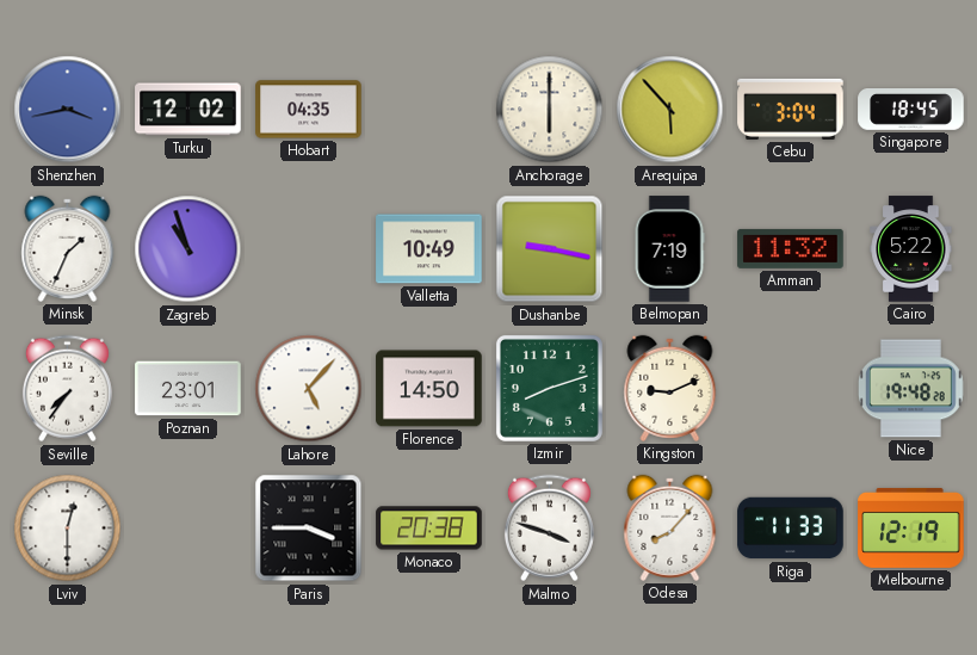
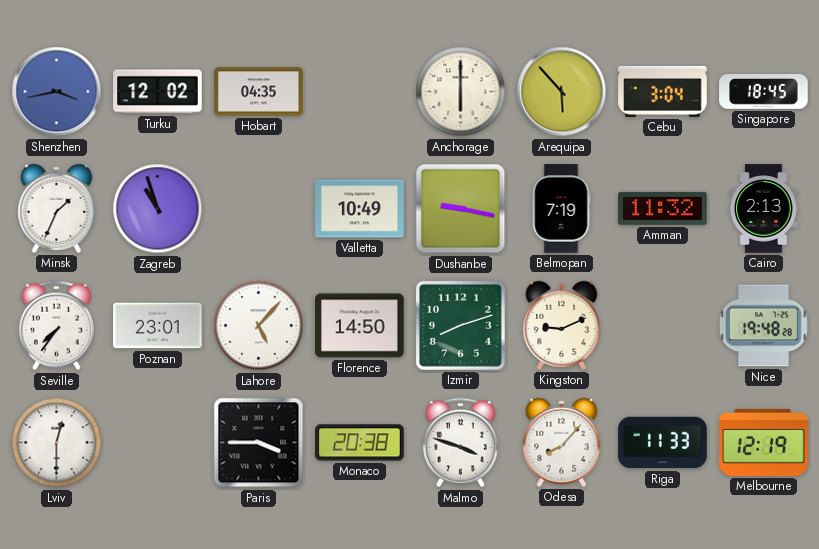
Cairo: 5:22 -> 2:13 (764, 209)
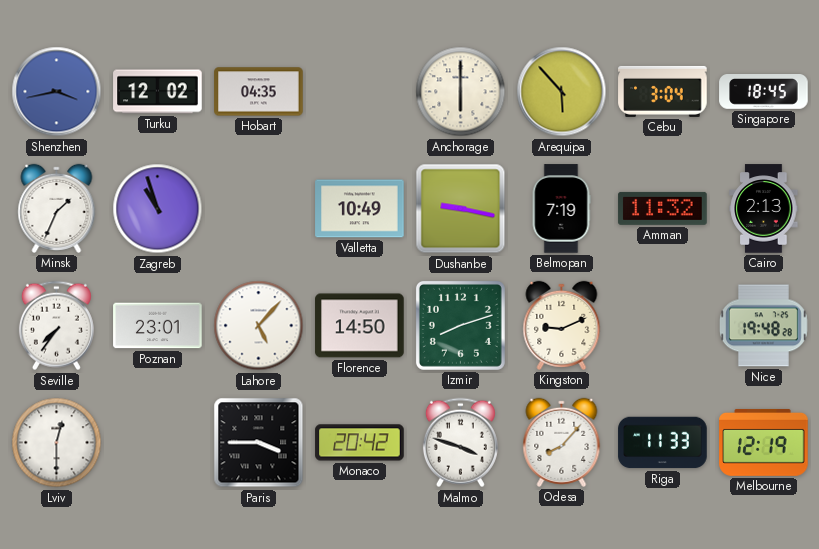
Monaco: 20:38 -> 20:42 (360, 443)
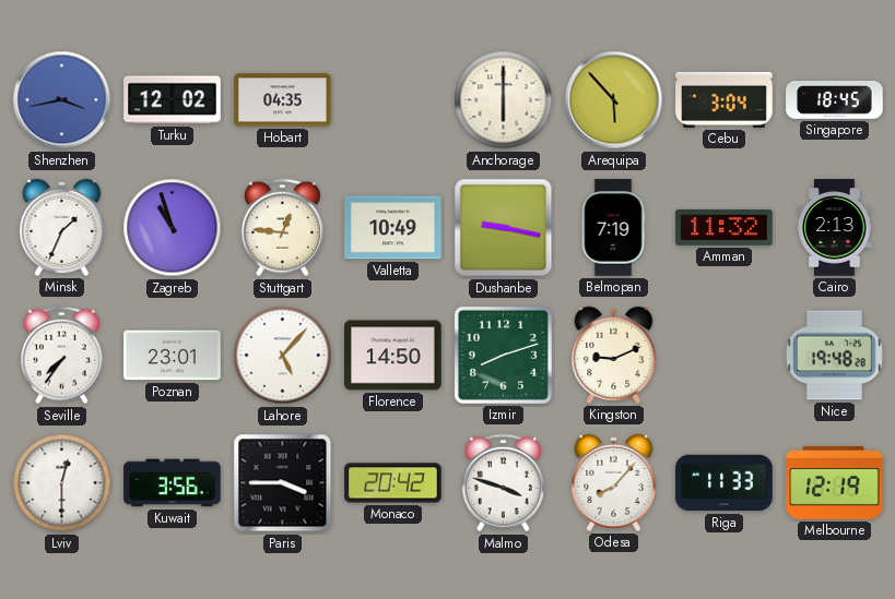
Stuttgart: none -> 12:46 (282, 228)
Kuwait: none -> 3:56 (173, 483)
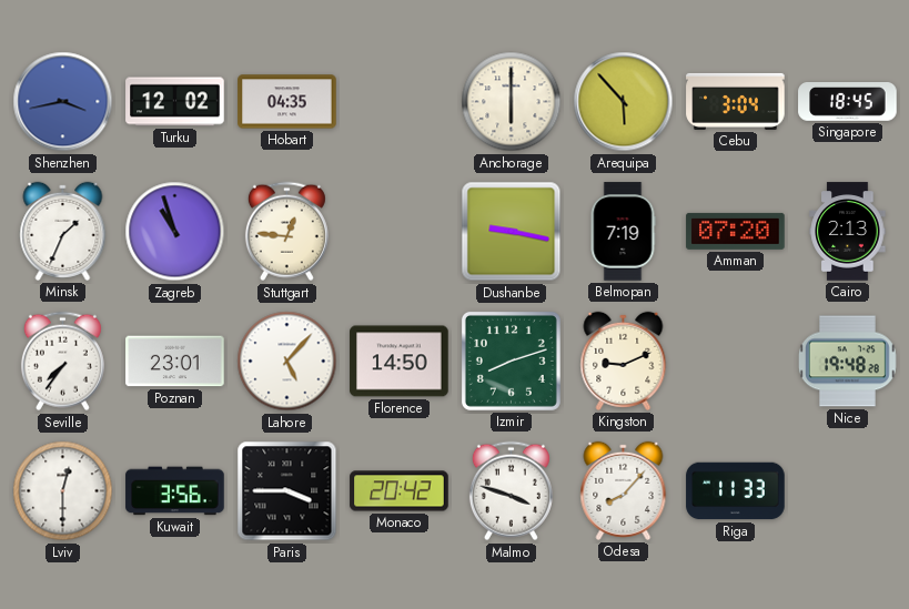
Valletta: 10:49 -> none (393, 228)
Amman: 11:32 -> 07:20 (736, 231)
Melbourne: 12:19 -> none (835, 482)
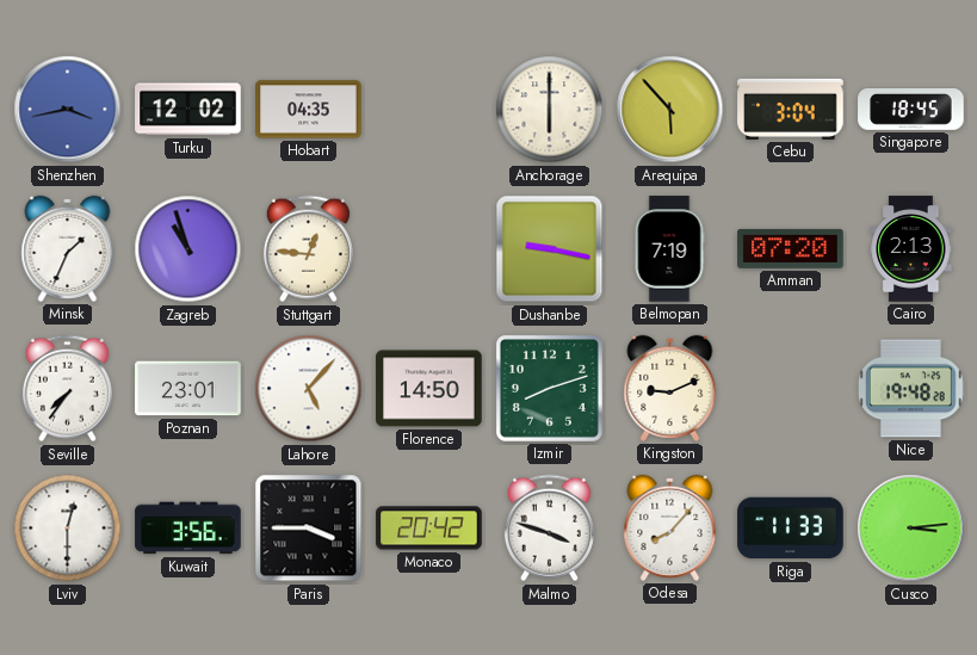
Cusco: none -> 3:14 (911, 529)
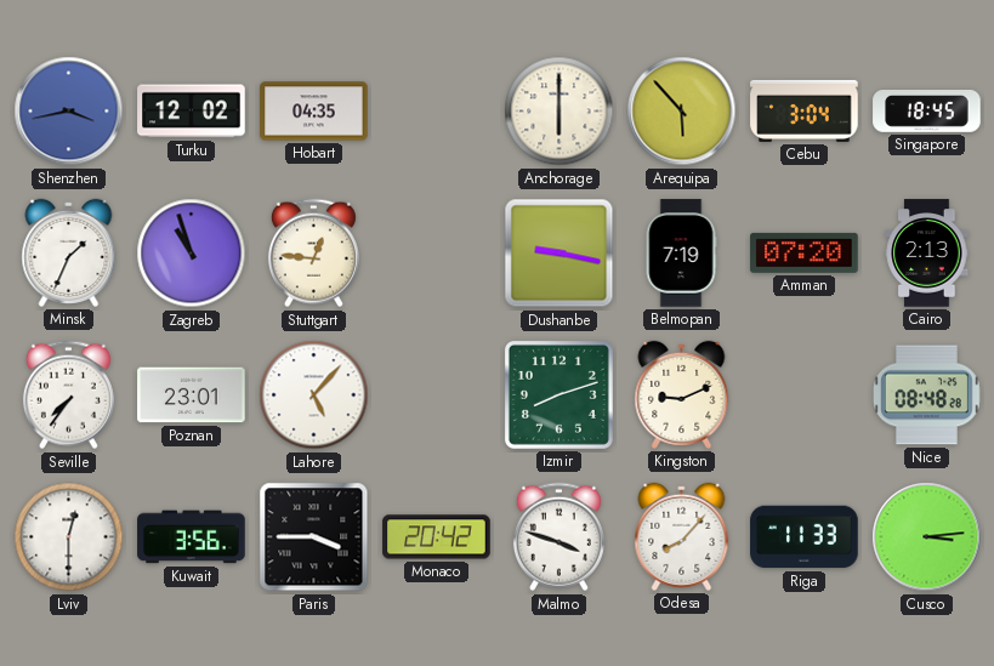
Florence: 14:50 -> none (429, 389)
Nice: 19:48 -> 08:48 (926, 395)
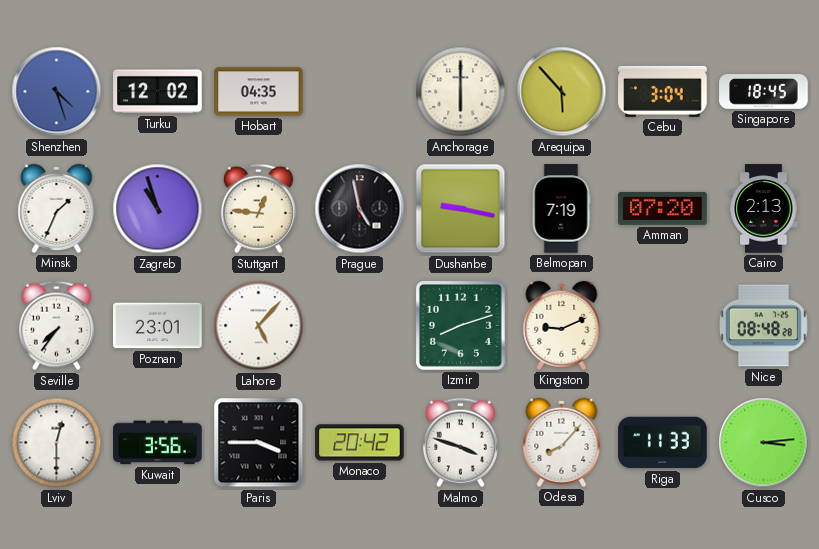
Shenzhen: 3:43 -> 4:27 (57, 92)
Prague: none -> 4:58 (360, 209)
